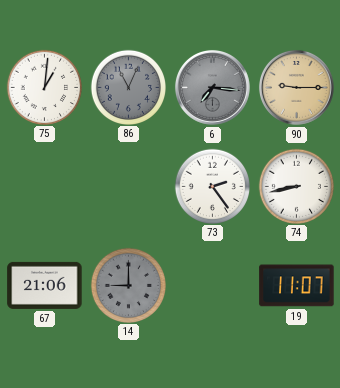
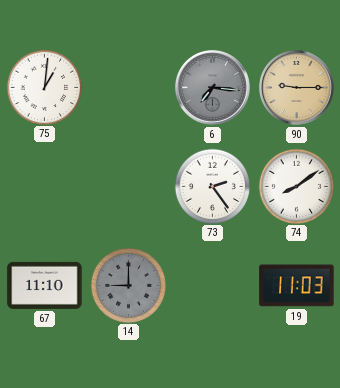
86: 11:04 -> none (128, 87)
74: 8:43 -> 8:09 (296, 186)
67: 21:06 -> 11:10 (45, 285)
19: 11:07 -> 11:03 (297, 286)
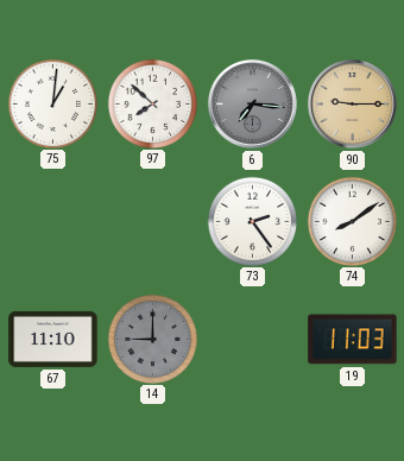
97: none -> 7:52 (152, 103)
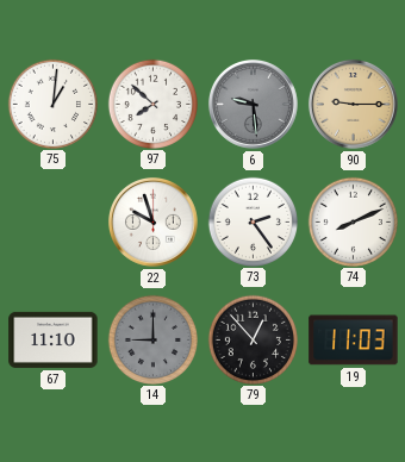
6: 7:16 -> 9:29 (254, 105)
22: none -> 9:57 (154, 223)
74: 8:09 -> 8:11 (353, 221)
79: none -> 12:53 (253, 339)
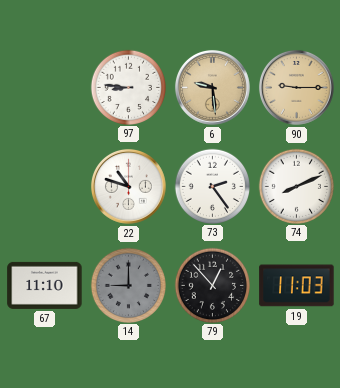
75: 1:01 -> none (52, 104)
97: 7:52 -> 8:46 (128, 87)
6 dial: grey -> champagne (213, 88)
22: 9:57 -> 10:48 (129, 187)
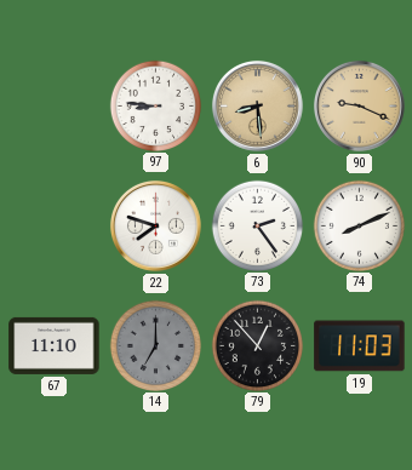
6: 9:29 -> 8:29 (258, 107)
90: 9:15 -> 9:19 (360, 107)
22: 10:48 -> 7:48 (156, 227)
14: 9:00 -> 7:00 (155, 345)
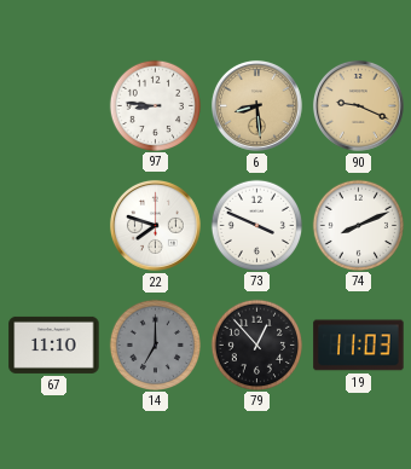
73: 2:24 -> 3:49 (256, 225)
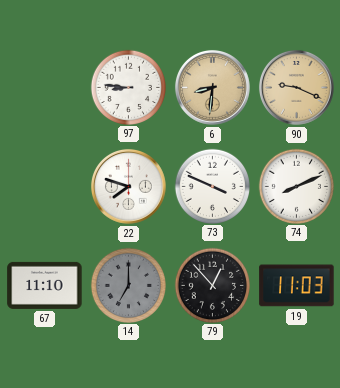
6: 8:29 -> 8:31 (213, 88)
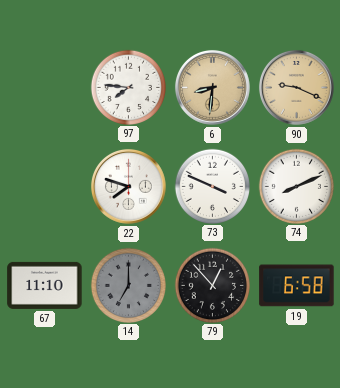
97: 8:46 -> 7:46 (128, 87)
19: 11:03 -> 6:58 (297, 286)
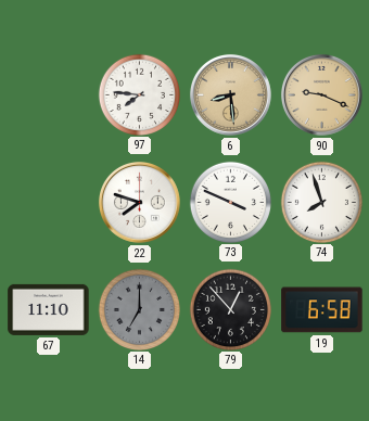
6: 8:31 -> 8:29 (231, 95)
74: 8:11 -> 7:57 (321, 202)
